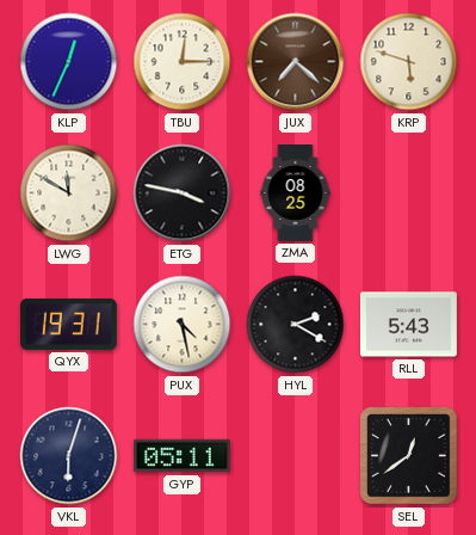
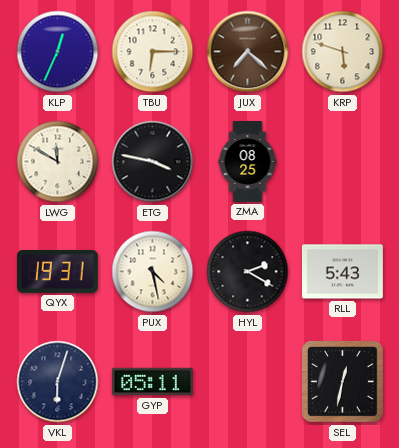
TBU: 12:15 -> 6:15 (153, 52)
SEL: 12:39 -> 12:32 (343, 382)
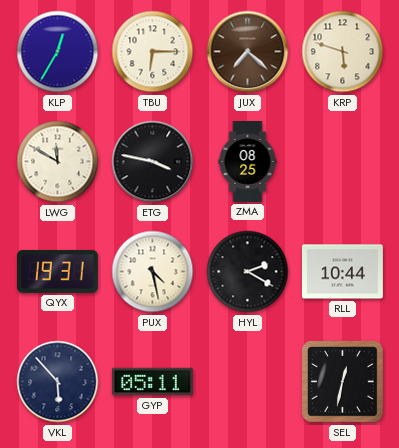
KLP: 12:34 -> 12:35 (58, 52)
RLL: 5:43 -> 10:44 (342, 272)
VKL: 6:03 -> 5:53 (58, 382)
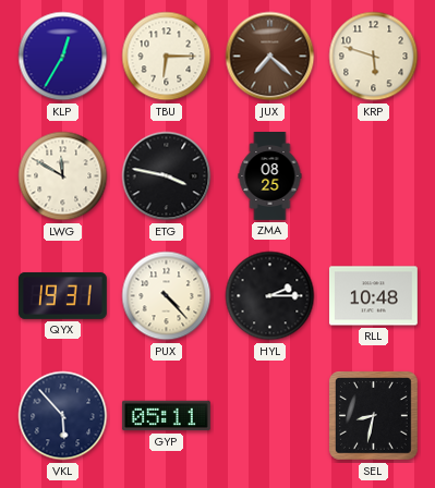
PUX: 4:28 -> 4:23 (167, 296)
HYL: 2:20 -> 2:15 (270, 296)
RLL: 10:44 -> 10:48 (373, 296)
SEL: 12:32 -> 8:32 (374, 416)
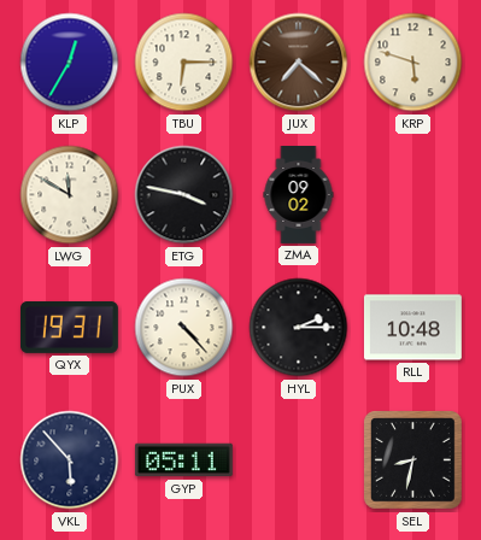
ZMA: 08:25 -> 09:02 (299, 195)
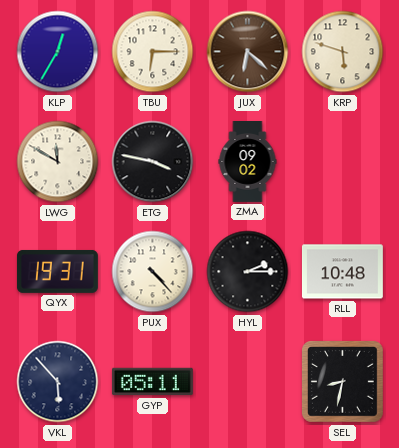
JUX: 7:22 -> 6:22 (248, 52)
